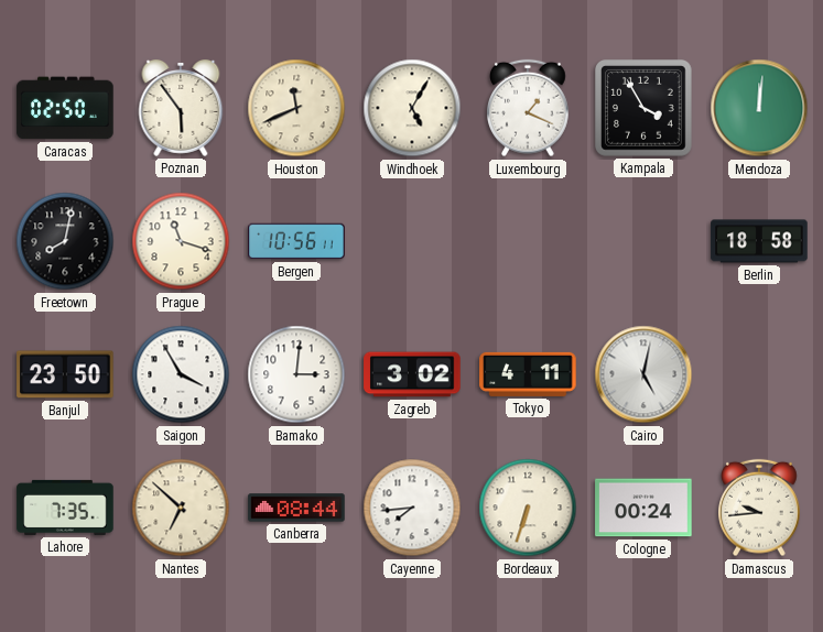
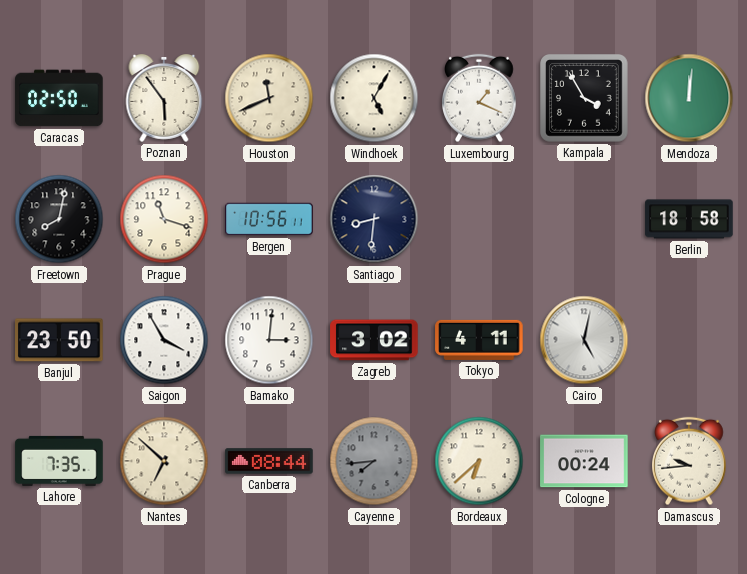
Santiago: none -> 8:31 (374, 219)
Cayenne dial: white -> grey (374, 461)
Bordeaux: 6:33 -> 6:38 (479, 461)
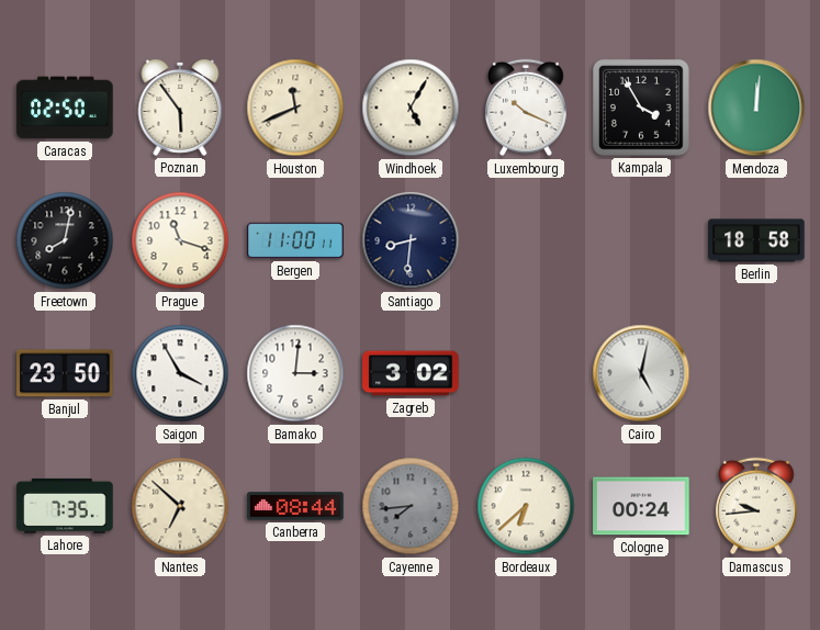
Luxembourg: 1:19 -> 10:19 (527, 108)
Bergen: 10:56 -> 11:00 (295, 240)
Tokyo: 4:11 -> none (479, 340)
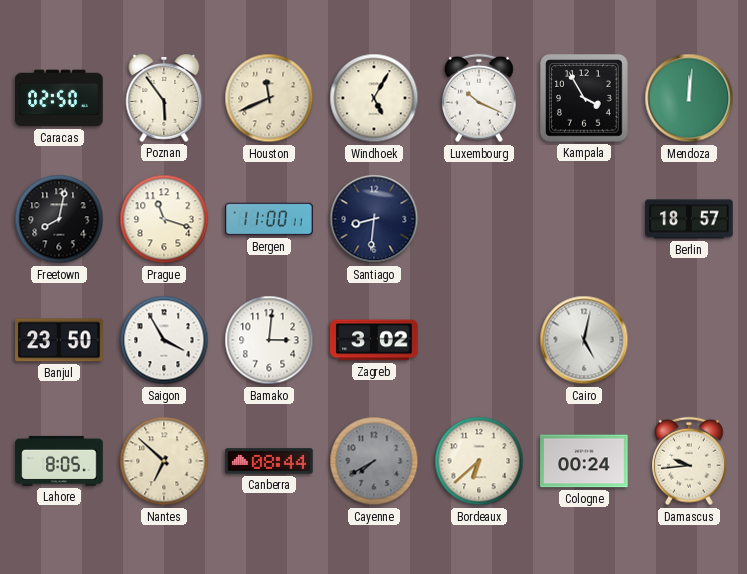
Berlin: 18:58 -> 18:57 (689, 219)
Lahore: 7:35 -> 8:05 (59, 461)
Cayenne: 7:44 -> 7:40 (374, 461)
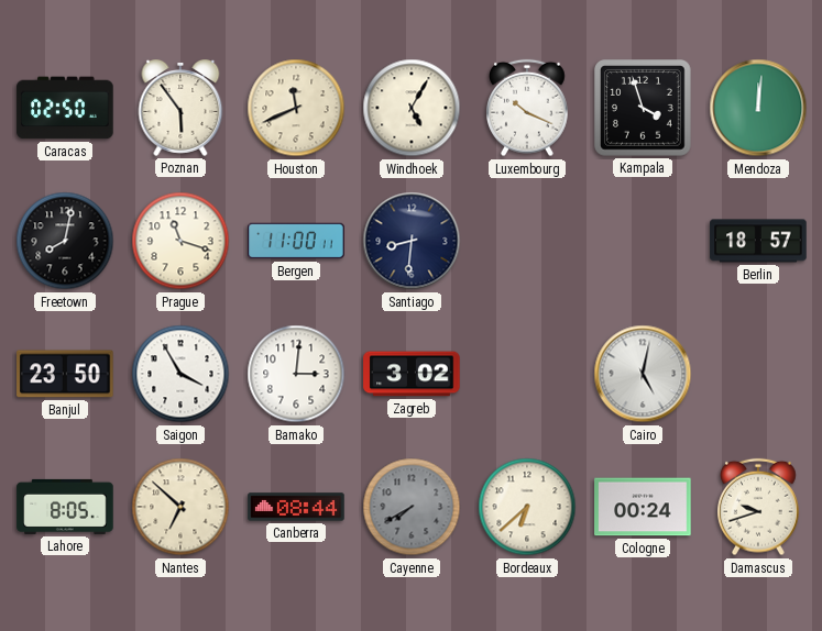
Kampala: 3:55 -> 3:57 (644, 109)
Damascus: 9:44 -> 9:42 (759, 507)
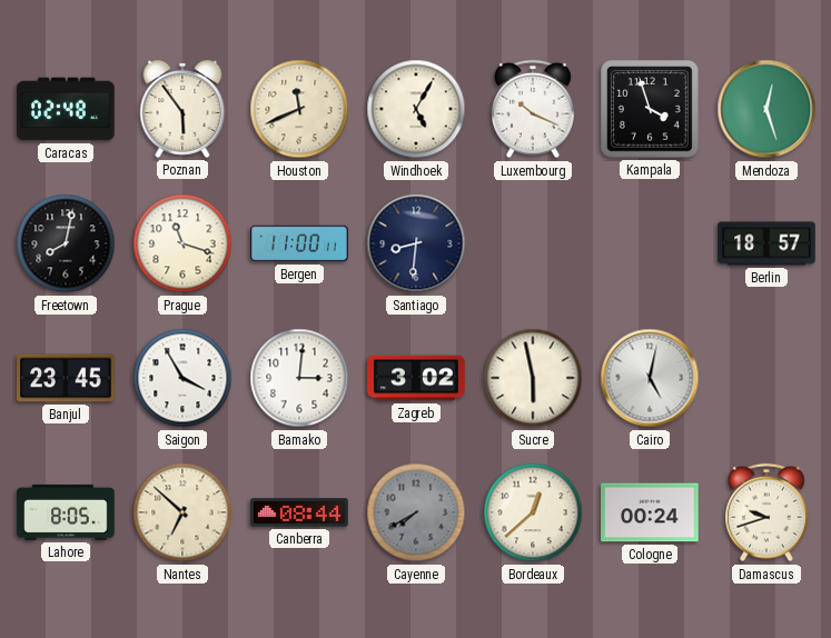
Caracas: 02:50 -> 02:48 (66, 109)
Mendoza: 12:01 -> 12:27 (766, 109)
Banjul: 23:50 -> 23:45 (66, 378)
Sucre: none -> 5:58 (533, 378)
Bordeaux: 6:38 -> 12:38 (533, 512)
